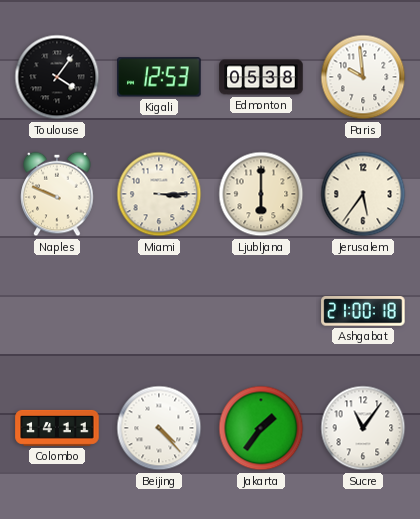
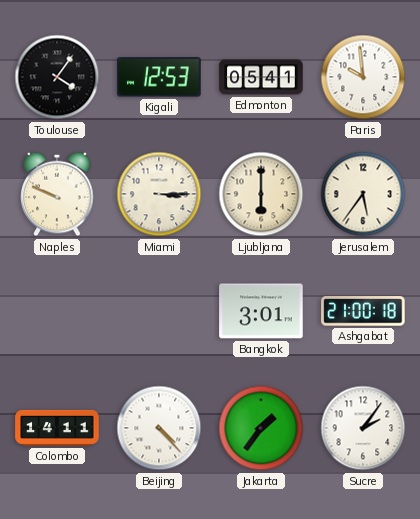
Edmonton: 05:38 -> 05:41 (261, 77)
Bangkok: none -> 3:01 (261, 311)
Sucre: 11:06 -> 2:06 (363, 428)
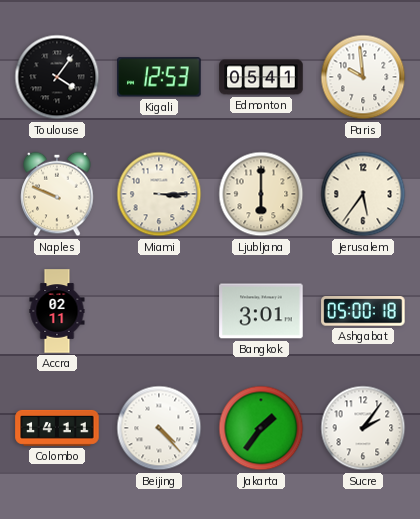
Accra: none -> 02:11 (57, 311)
Ashgabat: 21:00 -> 05:00 (363, 311)
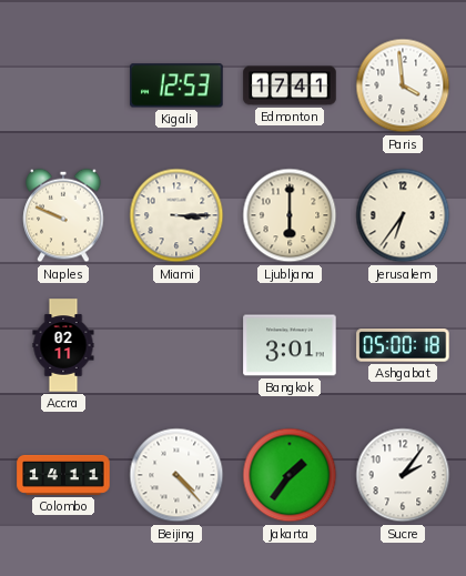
Toulouse: 4:06 -> none (57, 77)
Edmonton: 05:41 -> 17:41 (290, 85)
Paris: 9:59 -> 3:59 (403, 85)
Jerusalem: 5:36 -> 6:36 (403, 215)
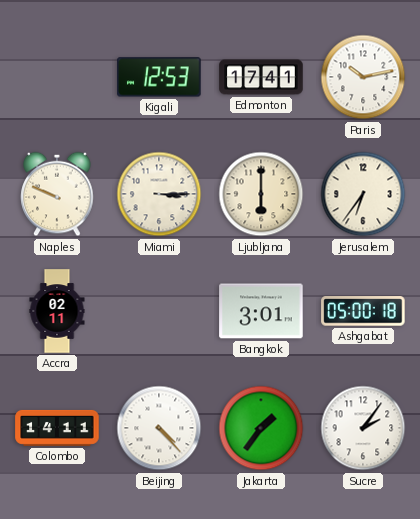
Paris: 3:59 -> 10:13 (363, 77)
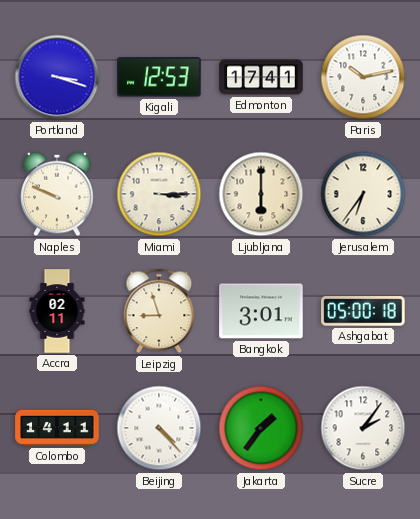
Portland: none -> 3:18 (57, 77)
Leipzig: none -> 8:57 (159, 311)
